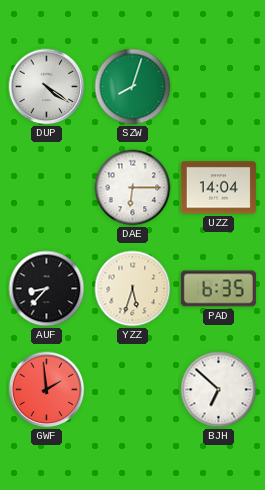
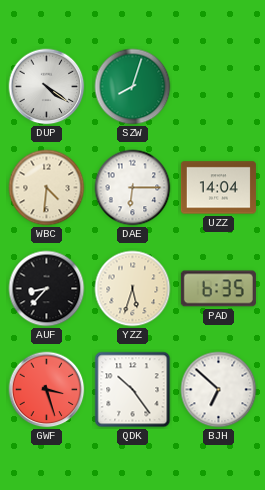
WBC: none -> 4:31 (47, 188)
GWF: 1:59 -> 3:27 (47, 390)
QDK: none -> 10:24 (133, 390)
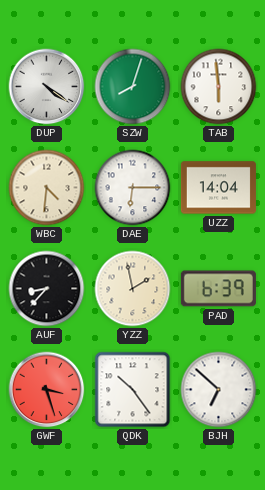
TAB: none -> 5:59 (219, 87)
YZZ: 5:33 -> 1:58 (133, 289)
PAD: 6:35 -> 6:39 (218, 289)
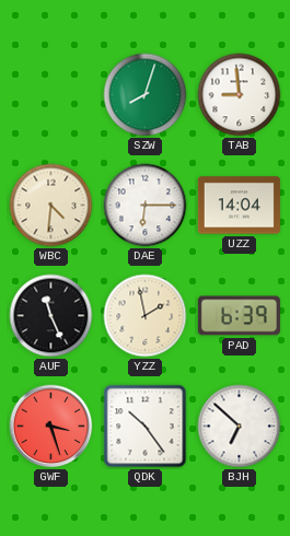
DUP: 4:21 -> none (47, 87)
TAB: 5:59 -> 8:59 (240, 95)
AUF: 8:37 -> 11:26 (51, 316)
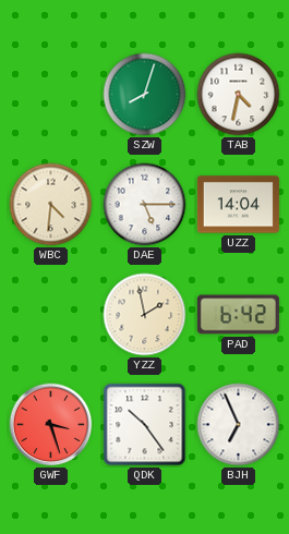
TAB: 8:59 -> 4:32 (239, 95)
DAE: 6:15 -> 5:15 (145, 205)
AUF: 11:26 -> none (51, 316)
PAD: 6:39 -> 6:42 (238, 315)
BJH: 6:52 -> 6:56 (239, 425)
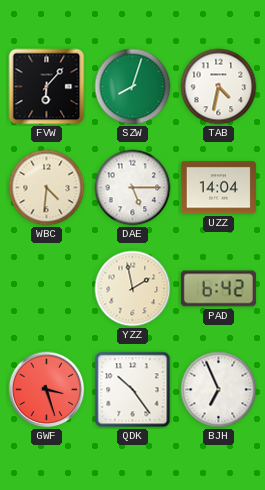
FVW: none -> 6:07 (47, 87)
